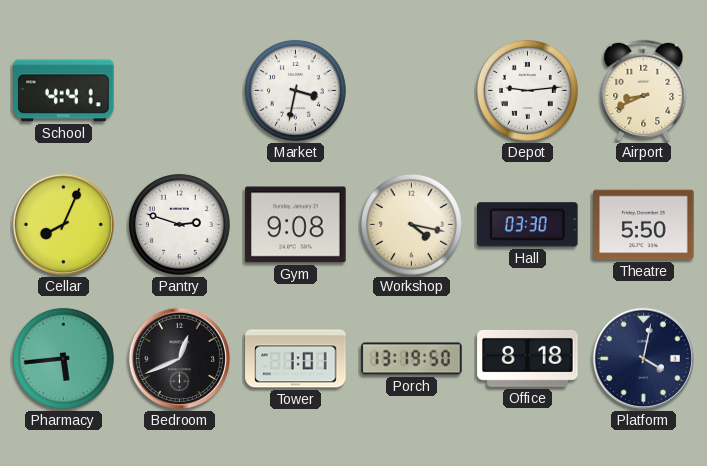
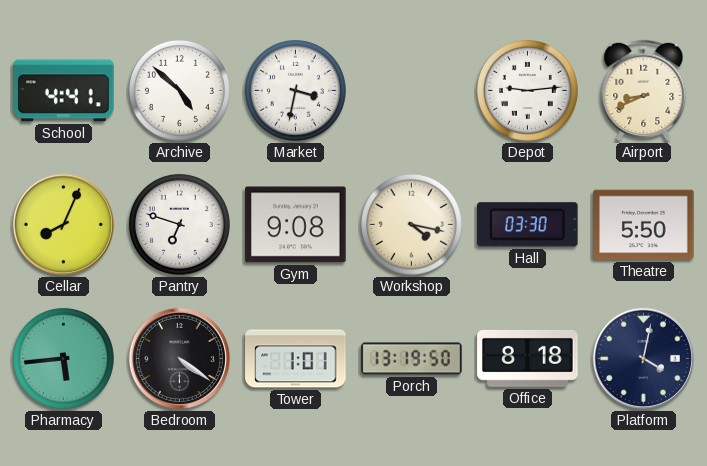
Archive: none -> 4:52 (179, 90)
Pantry: 2:48 -> 6:48 (179, 224)
Bedroom: 12:41 -> 4:21 (179, 358)
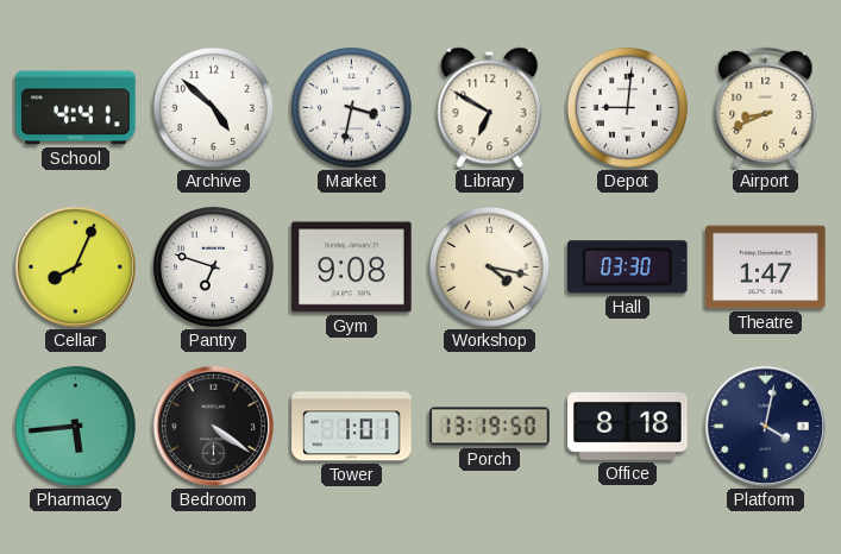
Library: none -> 6:50 (490, 108)
Depot: 9:14 -> 9:01 (627, 107)
Theatre: 5:50 -> 1:47 (766, 267)
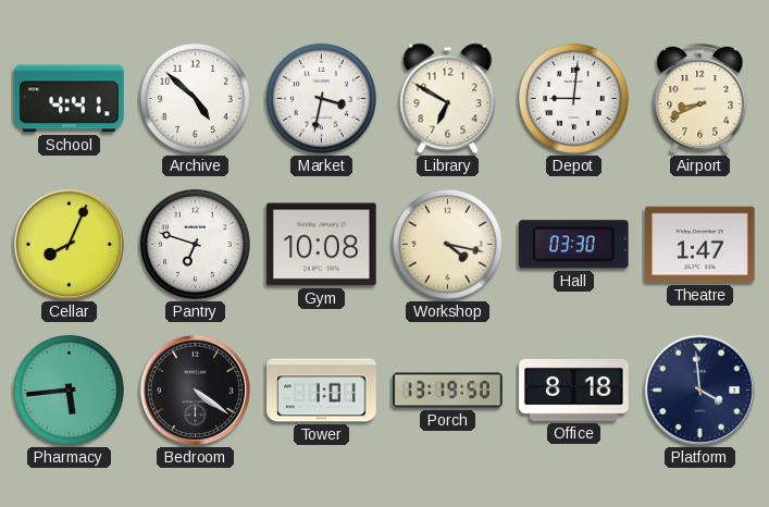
Gym: 9:08 -> 10:08 (322, 245)
Platform: 4:02 -> 3:59 (699, 389)
